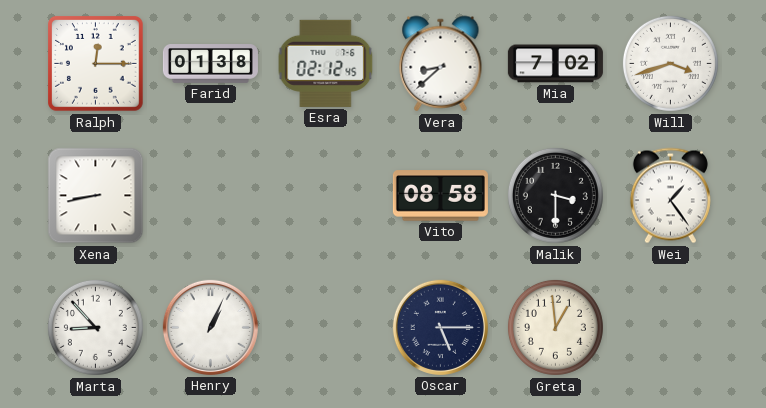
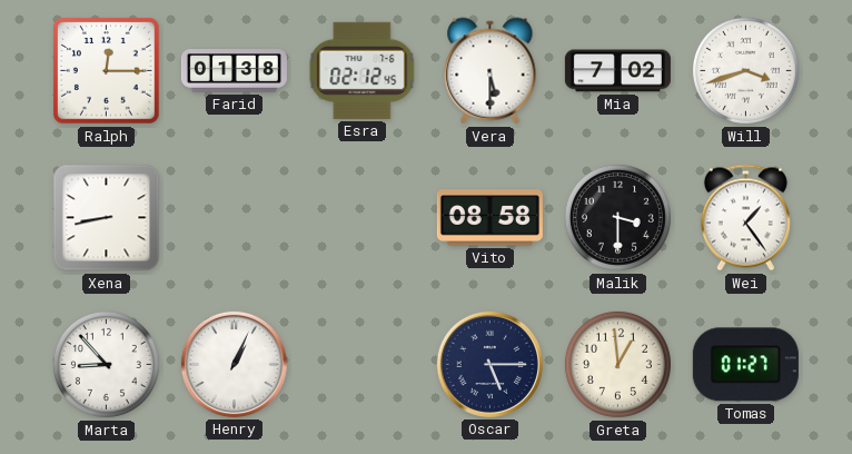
Vera: 8:38 -> 5:30 (491, 71)
Tomas: none -> 01:27 (745, 365)
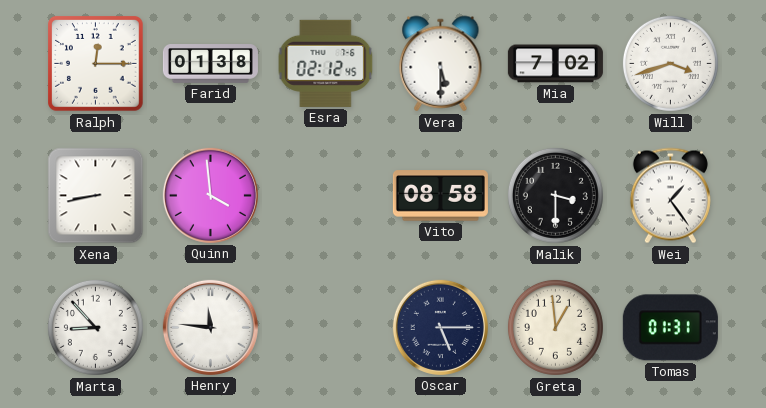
Quinn: none -> 3:59 (210, 195)
Henry: 1:04 -> 11:46 (210, 327)
Tomas: 01:27 -> 01:31 (670, 328)
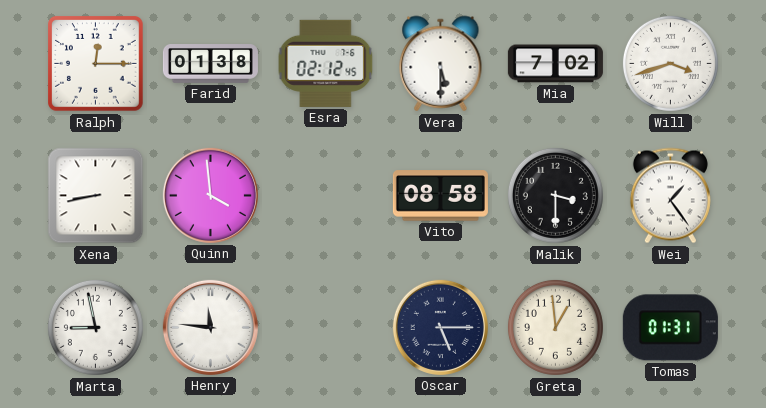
Marta: 8:53 -> 8:58 (95, 327)
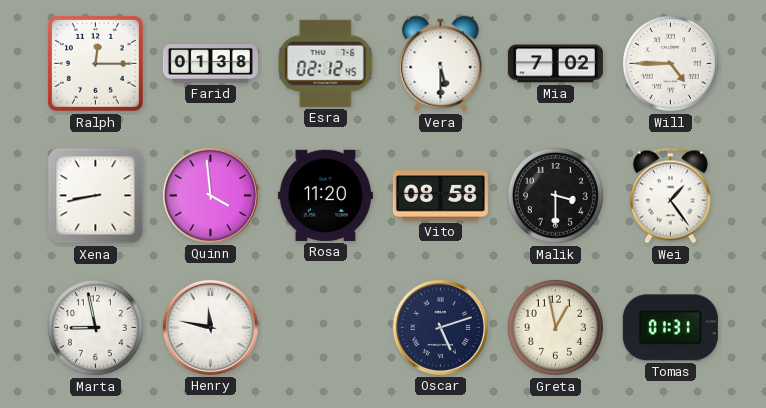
Will: 3:42 -> 4:45 (670, 63)
Rosa: none -> 11:20 (325, 195)
Henry: 11:46 -> 11:47 (210, 327)
Oscar: 5:15 -> 5:12 (440, 327)
Greta: 12:59 -> 12:58 (555, 327)
